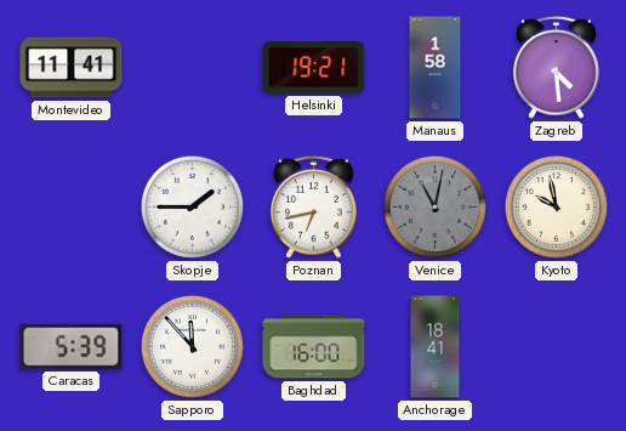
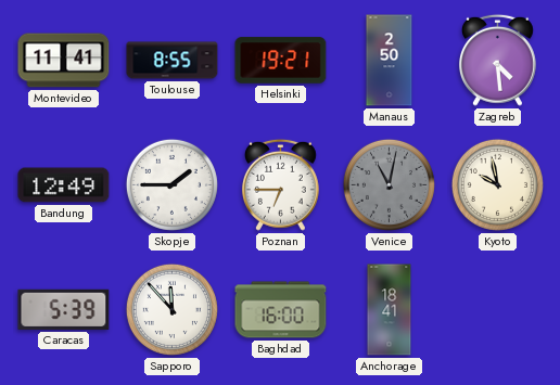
Toulouse: none -> 8:55 (173, 61)
Manaus: 1:58 -> 2:50 (390, 61)
Bandung: none -> 12:49 (64, 185)
Poznan: 6:43 -> 6:45 (280, 184)
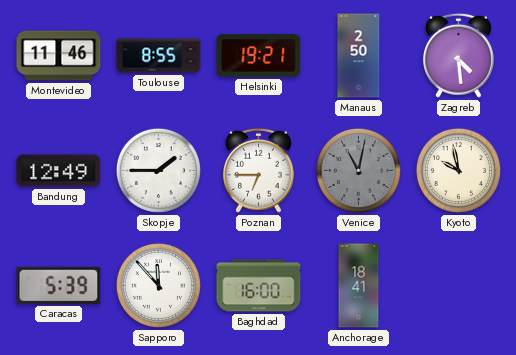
Montevideo: 11:41 -> 11:46 (59, 56)
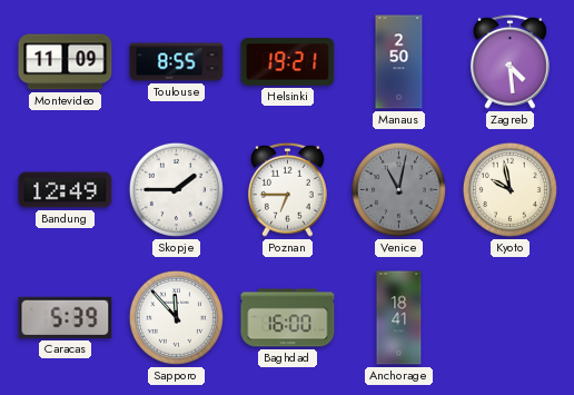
Montevideo: 11:46 -> 11:09 (66, 62)
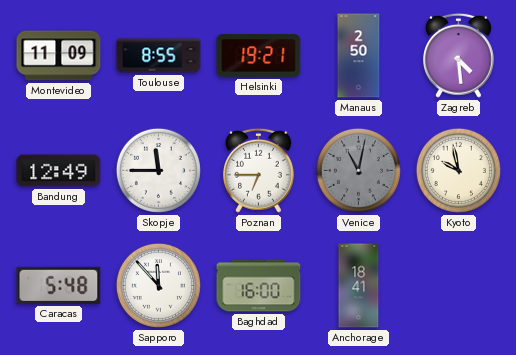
Skopje: 1:45 -> 11:45 (158, 170)
Caracas: 5:39 -> 5:48 (59, 285)
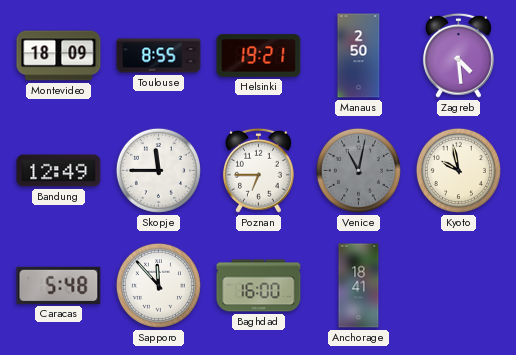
Montevideo: 11:09 -> 18:09 (59, 56)
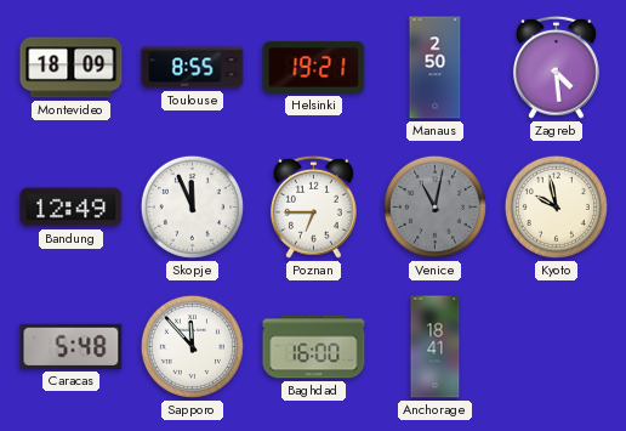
Skopje: 11:45 -> 11:56 (192, 206)
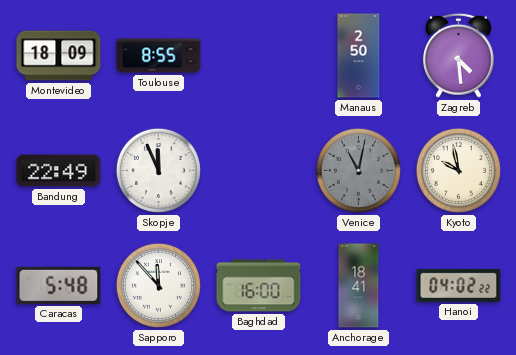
Helsinki: 19:21 -> none (314, 68)
Bandung: 12:49 -> 22:49 (59, 171)
Poznan: 6:45 -> none (313, 206)
Hanoi: none -> 04:02 (459, 285)
